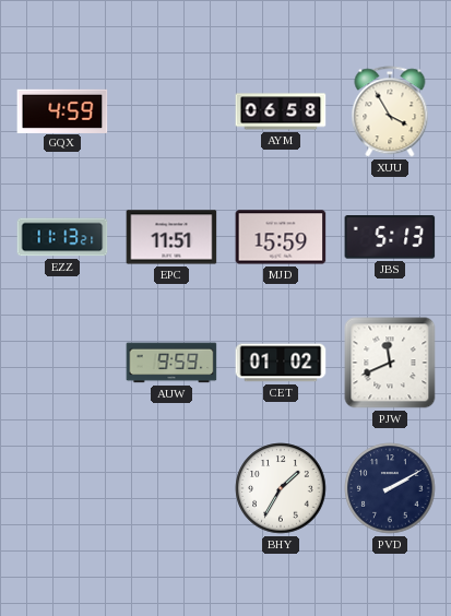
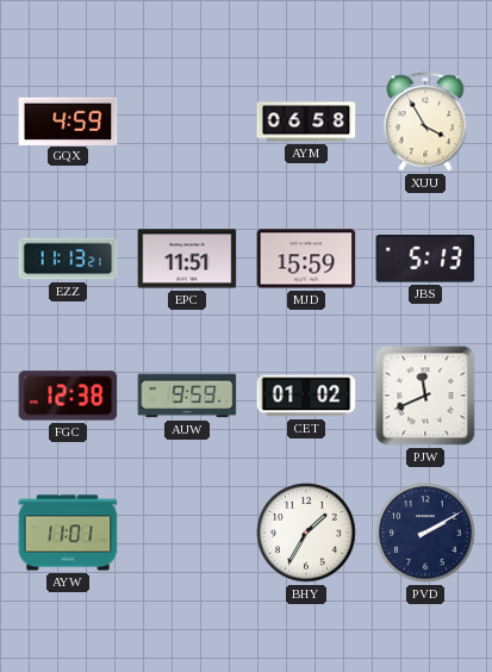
FGC: none -> 12:38 (68, 396)
AYW: none -> 11:01 (68, 533)
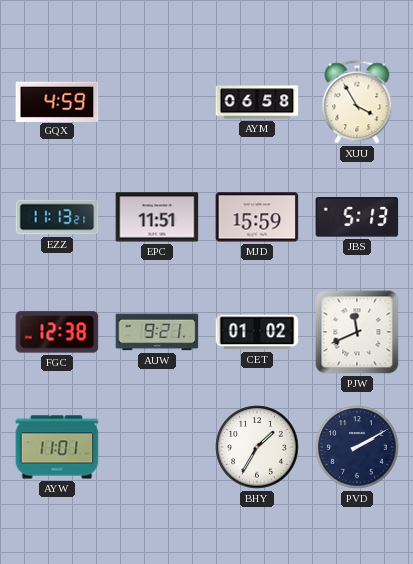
AUW: 9:59 -> 9:21 (157, 332)
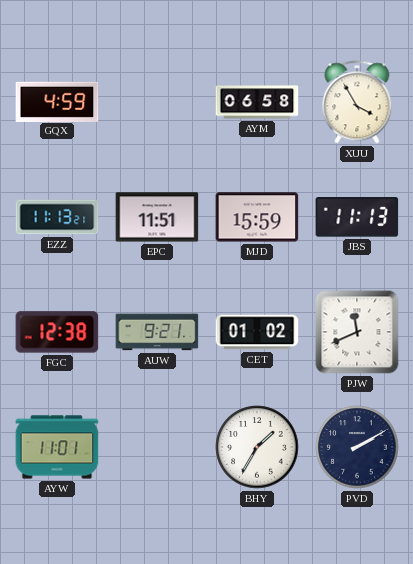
JBS: 5:13 -> 11:13 (357, 217)
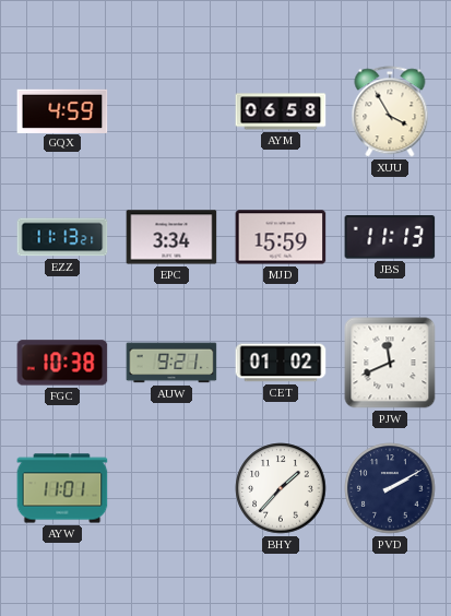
EPC: 11:51 -> 3:34 (171, 237)
FGC: 12:38 -> 10:38 (62, 363)
BHY: 1:35 -> 1:37 (281, 488)
